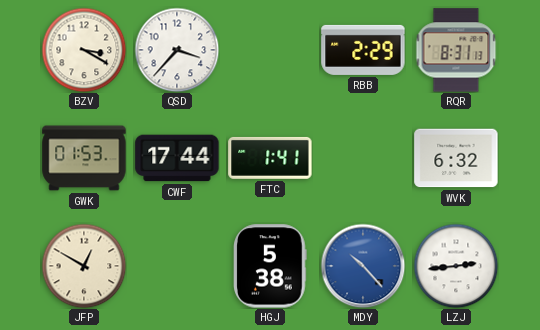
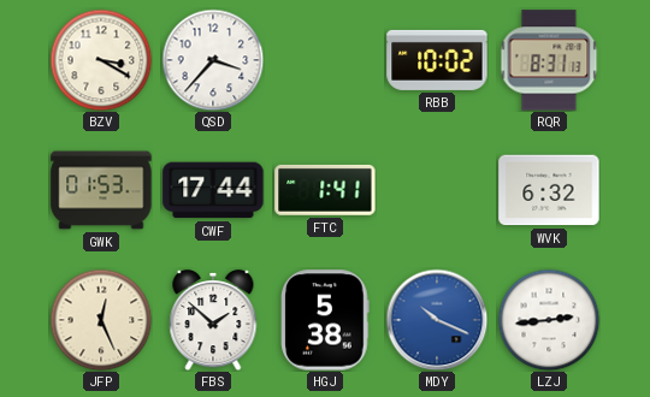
RBB: 2:29 -> 10:02 (437, 60)
JFP: 12:50 -> 12:26 (101, 320)
FBS: none -> 1:52 (213, 320)
MDY: 10:23 -> 10:19 (437, 320)
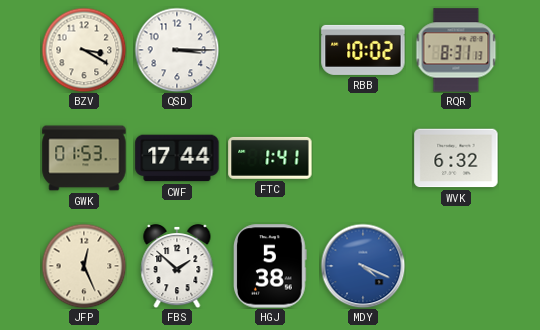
QSD: 3:37 -> 3:15 (177, 50)
MDY: 10:19 -> 4:19 (363, 266)
LZJ: 2:44 -> none (549, 320)
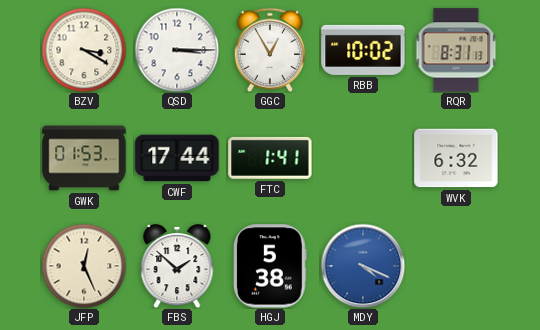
GGC: none -> 12:55 (269, 50)
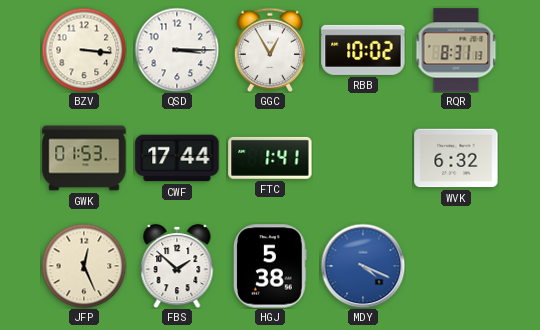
BZV: 3:20 -> 3:16 (84, 50)
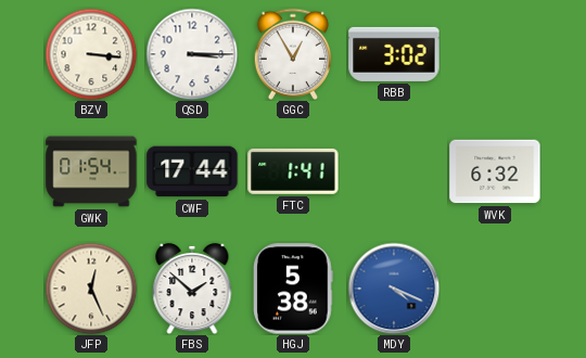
RBB: 10:02 -> 3:02 (394, 54)
RQR: 8:31 -> none (456, 50)
GWK: 01:53 -> 01:54 (91, 171)
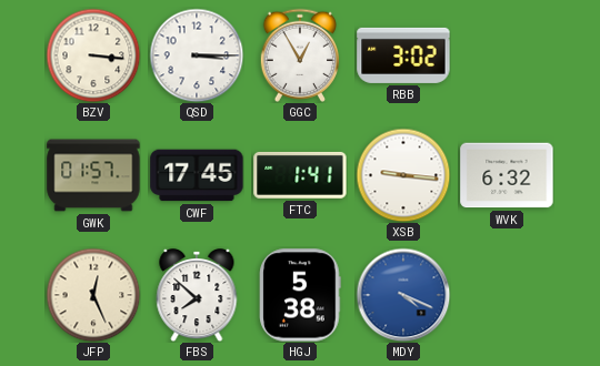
GWK: 01:54 -> 01:57 (93, 175)
CWF: 17:44 -> 17:45 (197, 175)
XSB: none -> 9:16 (403, 175)
FBS: 1:52 -> 7:52 (197, 295)
